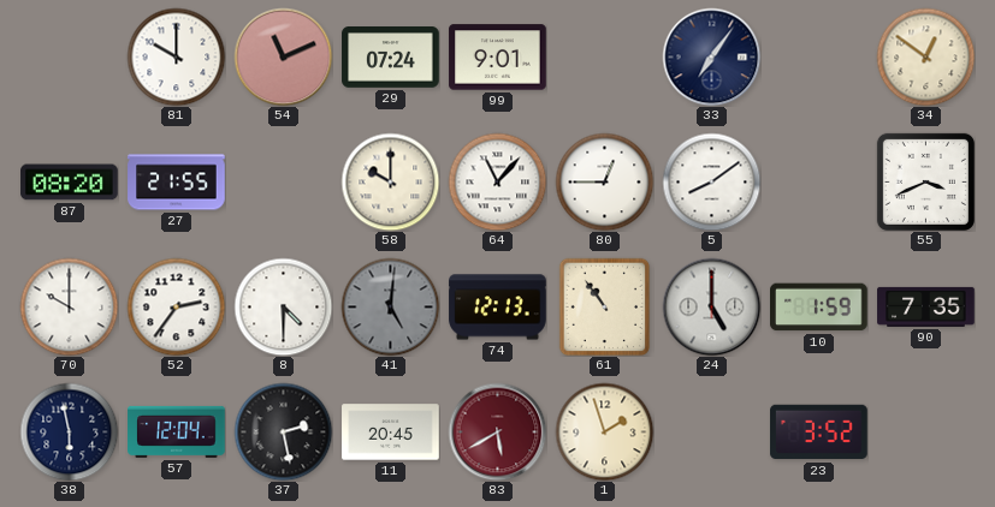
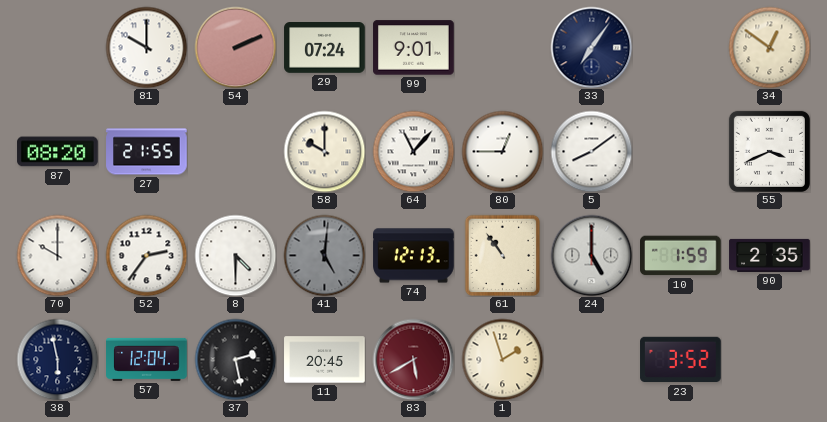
54: 11:11 -> 2:11 (235, 47)
90: 7:35 -> 2:35 (770, 255)
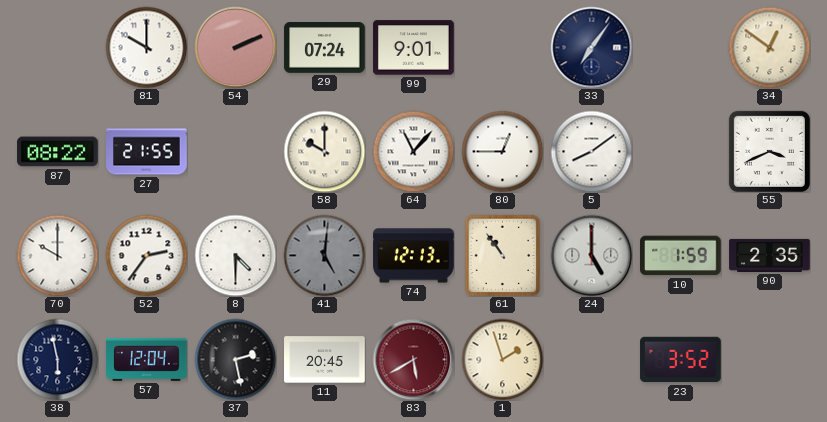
87: 08:20 -> 08:22 (58, 152)
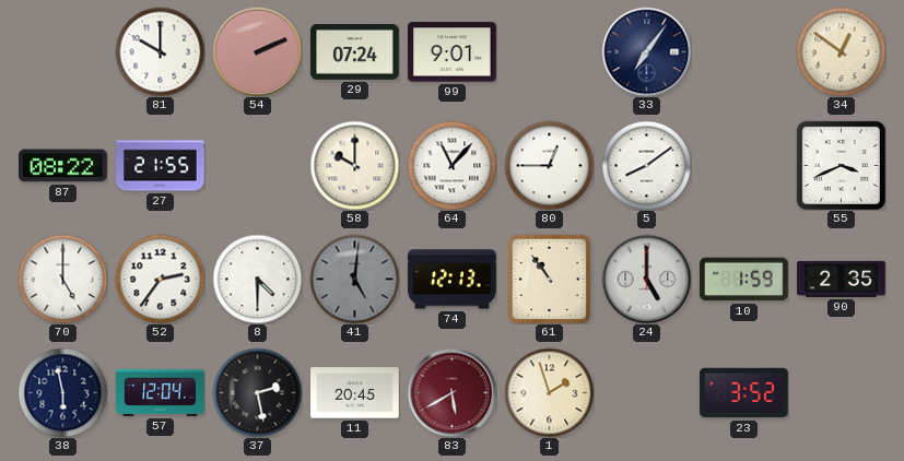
70: 10:00 -> 5:00 (62, 279)
